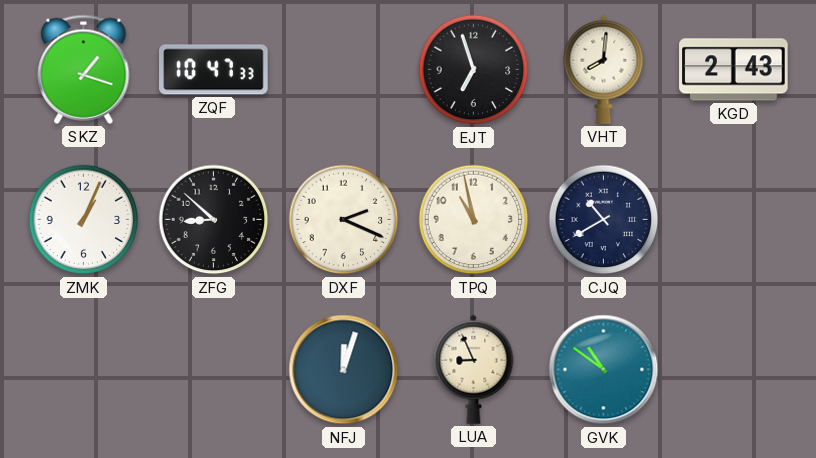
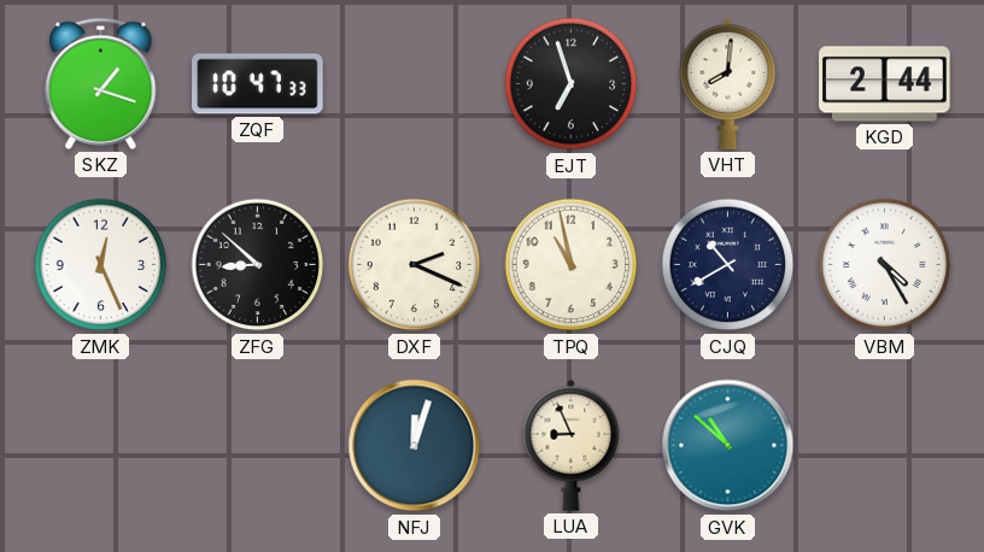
KGD: 2:43 -> 2:44 (885, 84)
ZMK: 1:04 -> 12:26 (101, 265)
VBM: none -> 4:25 (885, 265)
GVK: 10:51 -> 10:52 (728, 446)
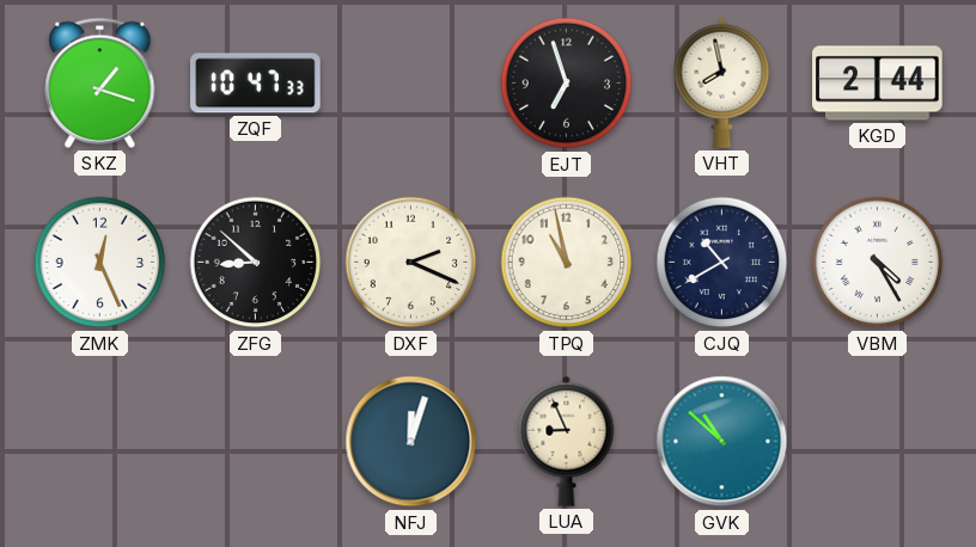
VHT: 8:01 -> 7:58 (722, 82)
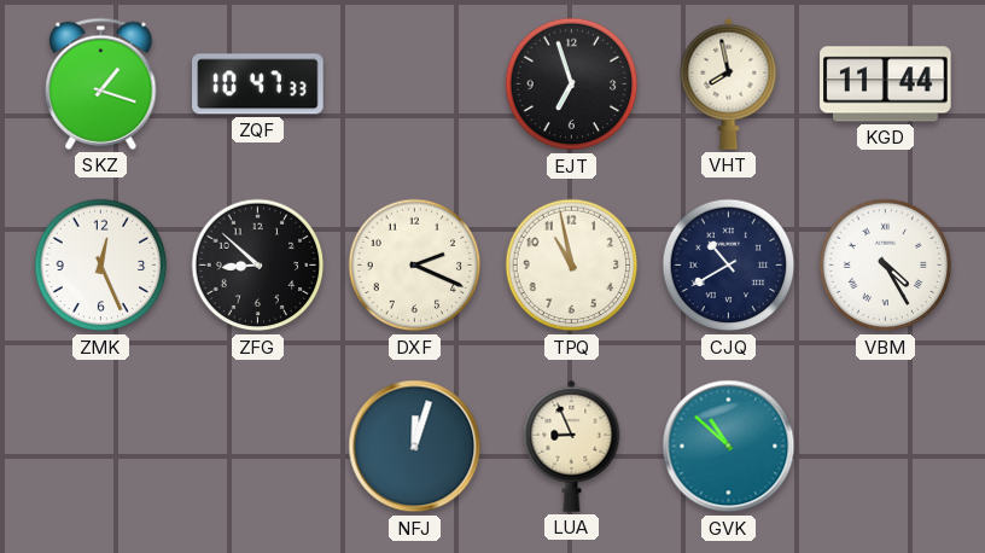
KGD: 2:44 -> 11:44 (886, 85)
